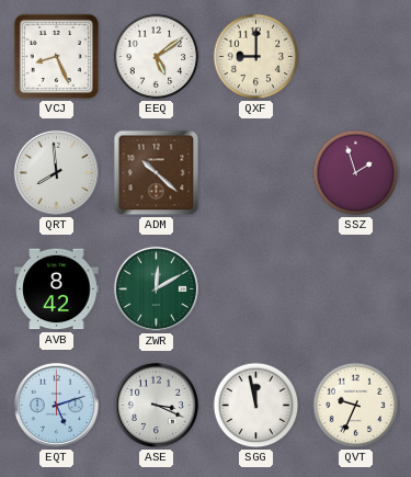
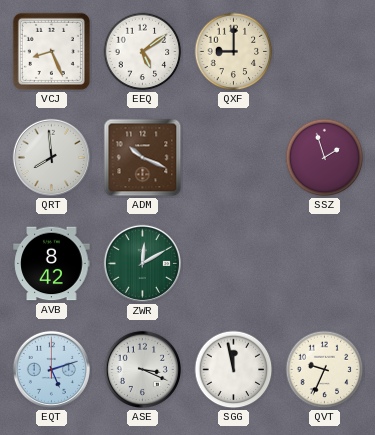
ADM: 10:22 -> 10:19 (143, 158)
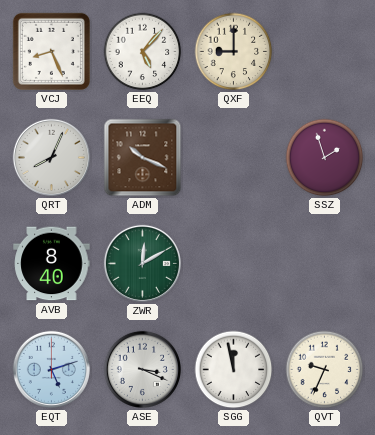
EEQ: 5:09 -> 5:07 (143, 52)
QRT: 7:59 -> 8:04 (51, 157)
AVB: 8:42 -> 8:40 (52, 264)
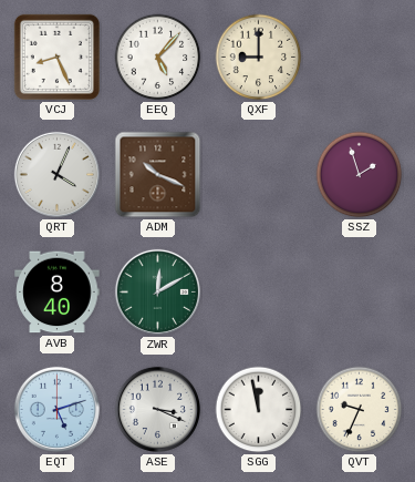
QRT: 8:04 -> 4:04 (56, 174)
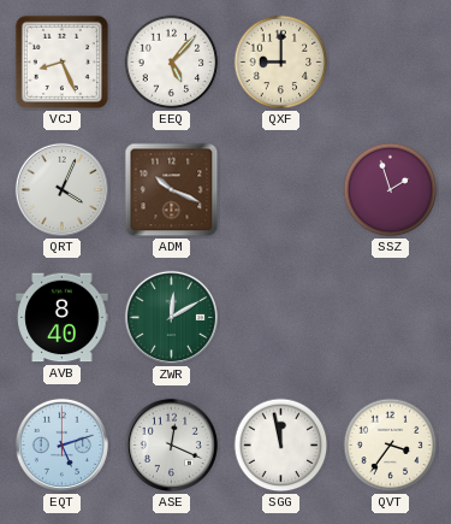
ASE: 3:19 -> 12:19 (171, 444)
QVT: 9:34 -> 3:36 (391, 446)
